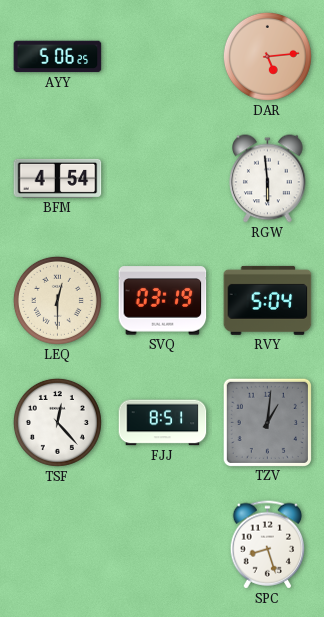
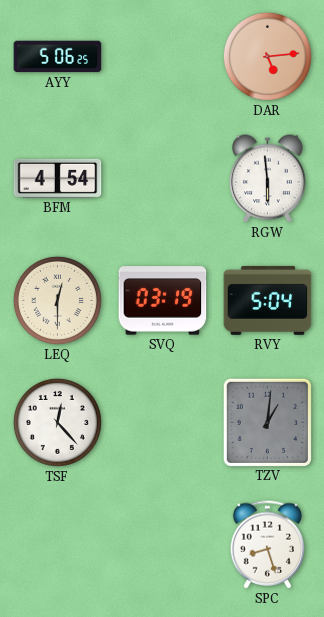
FJJ: 8:51 -> none (163, 423)
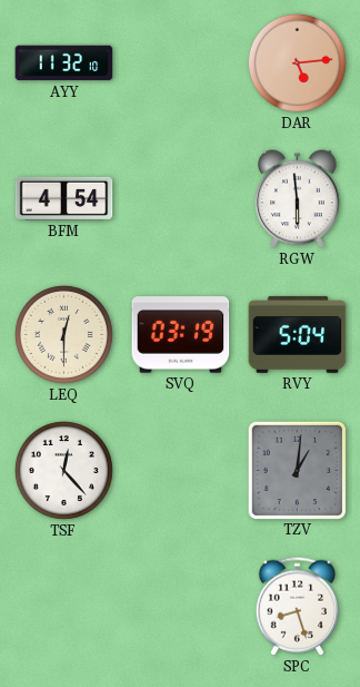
AYY: 5:06 -> 11:32 (64, 63)
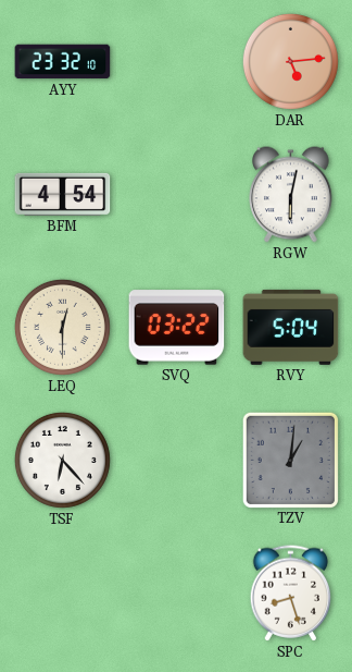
AYY: 11:32 -> 23:32 (63, 62)
RGW: 5:59 -> 6:02 (291, 195)
SVQ: 03:19 -> 03:22 (177, 328)
TSF: 12:23 -> 6:23 (62, 460)
